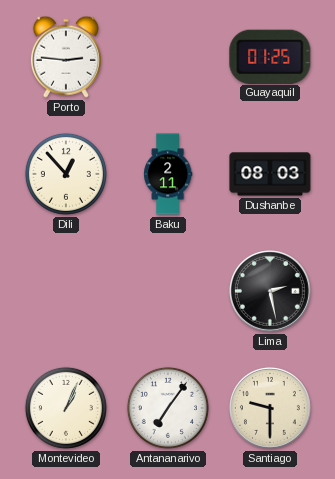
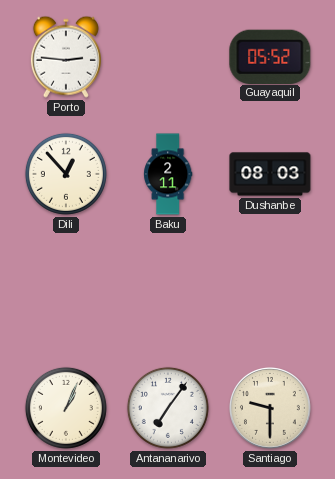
Guayaquil: 01:25 -> 05:52 (270, 56)
Lima: 2:28 -> none (271, 292)
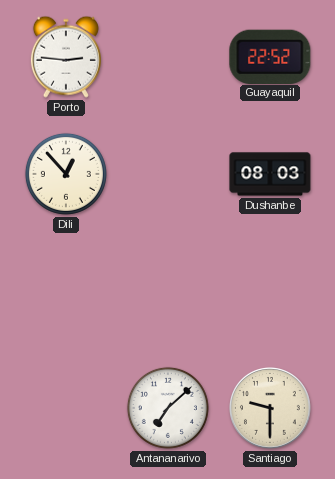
Guayaquil: 05:52 -> 22:52 (270, 56)
Baku: 2:11 -> none (168, 174)
Montevideo: 1:04 -> none (66, 408)
Antananarivo: 7:06 -> 7:08 (168, 408)
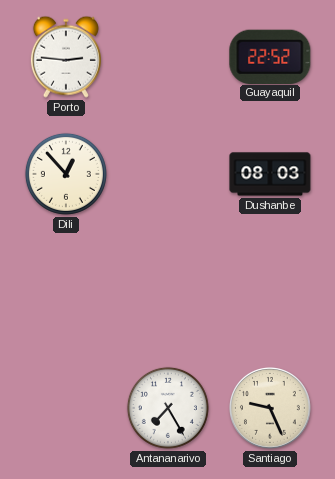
Antananarivo: 7:08 -> 7:25 (168, 408)
Santiago: 9:30 -> 9:26 (271, 409)
